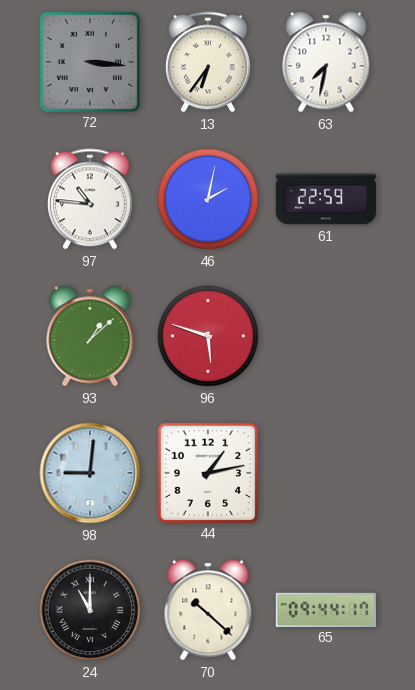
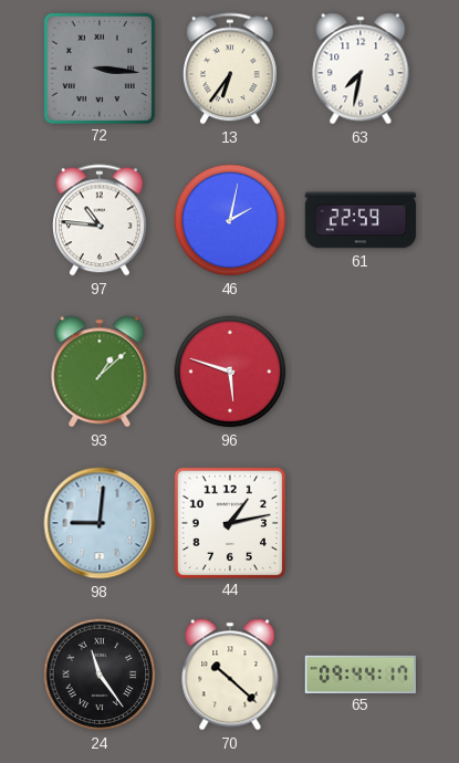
24: 11:00 -> 11:24 (100, 675)
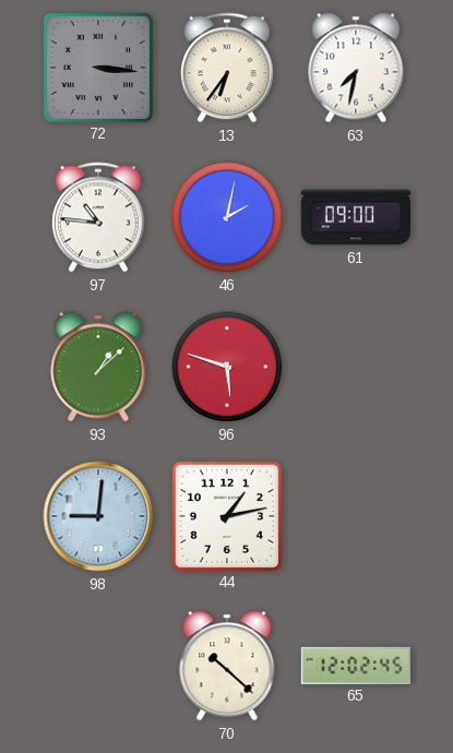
61: 22:59 -> 09:00 (356, 217)
24: 11:24 -> none (100, 675)
65: 09:44 -> 12:02 (355, 665)
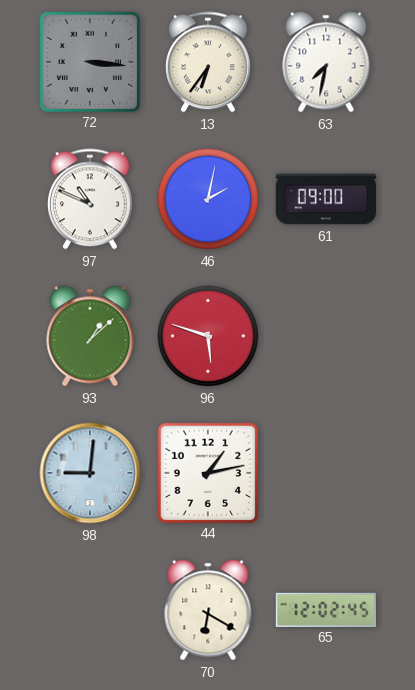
97: 10:46 -> 10:49 (91, 199)
70: 10:22 -> 6:20 (208, 610)
